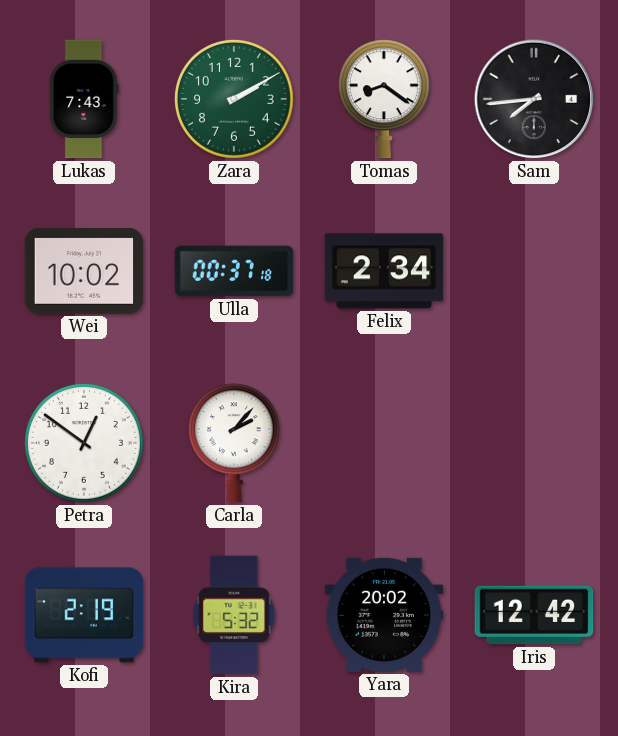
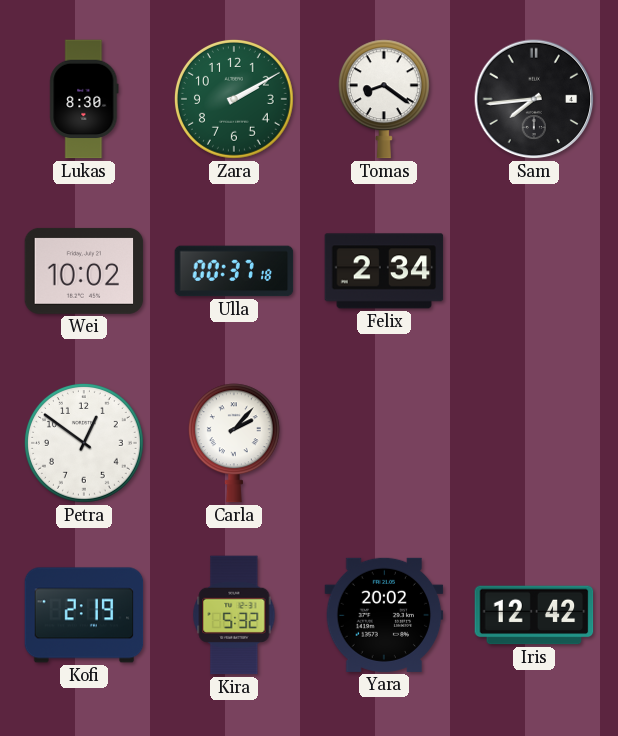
Lukas: 7:43 -> 8:30 (84, 99)
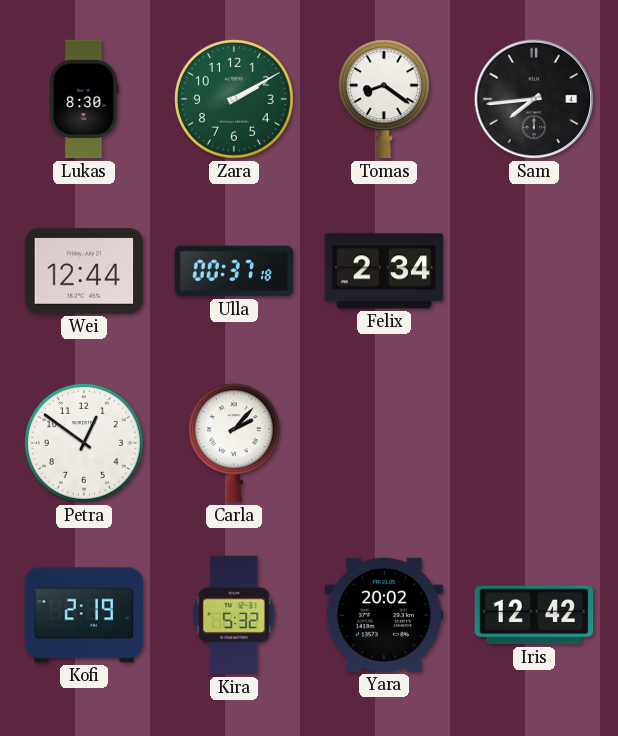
Wei: 10:02 -> 12:44 (84, 271)
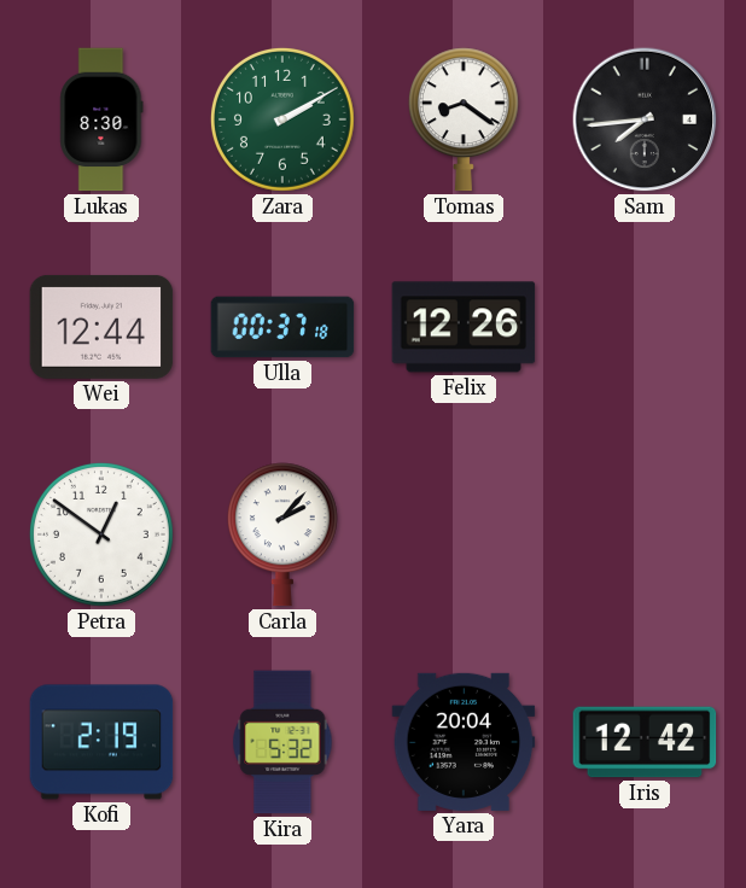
Felix: 2:34 -> 12:26 (464, 327)
Yara: 20:02 -> 20:04 (464, 742)
